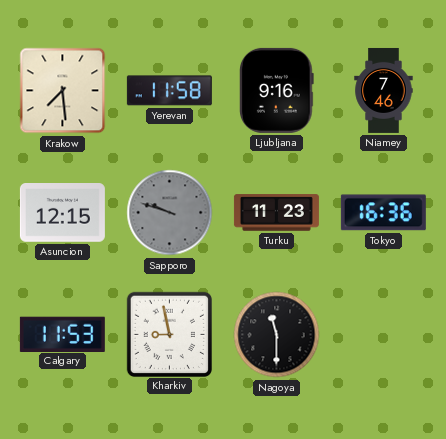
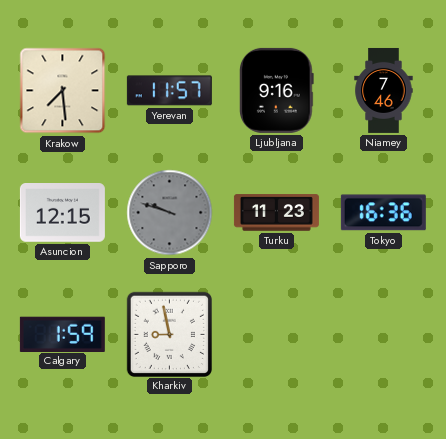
Yerevan: 11:58 -> 11:57 (169, 91)
Calgary: 11:53 -> 1:59 (62, 334)
Nagoya: 11:30 -> none (277, 335)
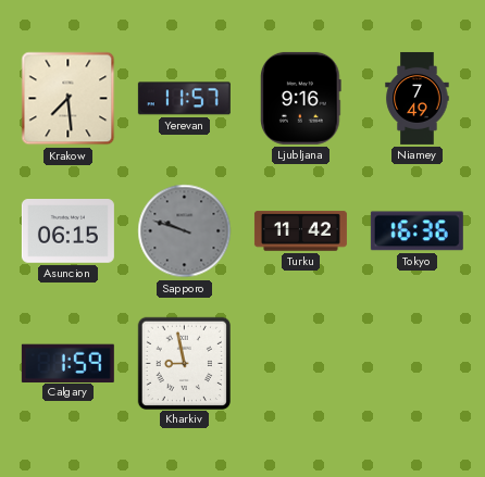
Niamey: 7:46 -> 7:49 (418, 98)
Asuncion: 12:15 -> 06:15 (67, 231)
Turku: 11:23 -> 11:42 (300, 231)
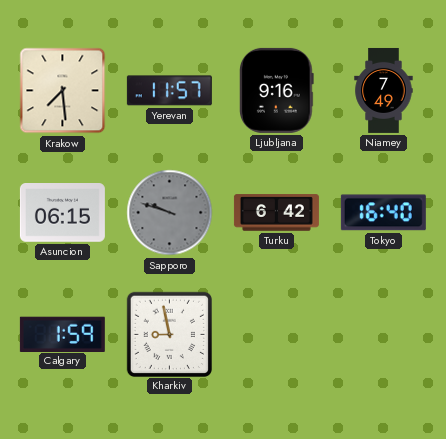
Turku: 11:42 -> 6:42 (276, 213)
Tokyo: 16:36 -> 16:40 (383, 213)
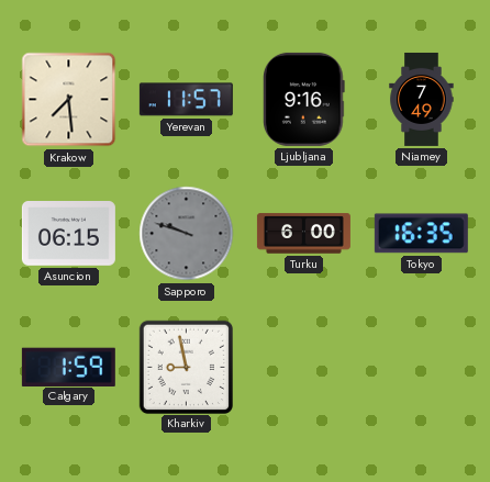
Turku: 6:42 -> 6:00 (303, 234)
Tokyo: 16:40 -> 16:35 (421, 234)
